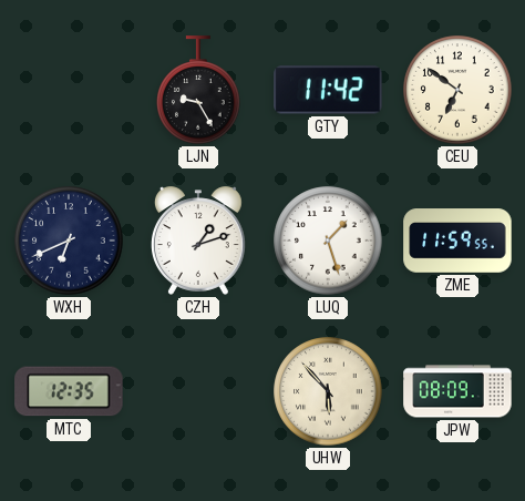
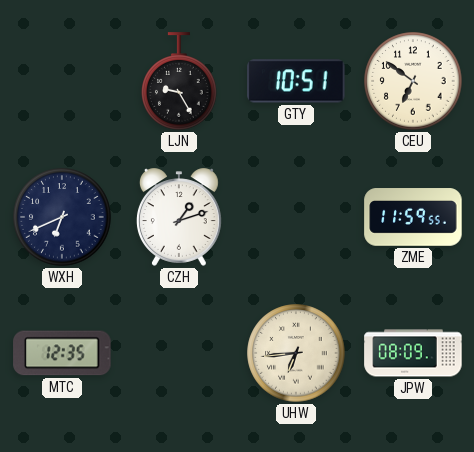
GTY: 11:42 -> 10:51 (296, 81)
LUQ: 1:27 -> none (328, 241)
UHW: 5:53 -> 6:44 (296, 353)
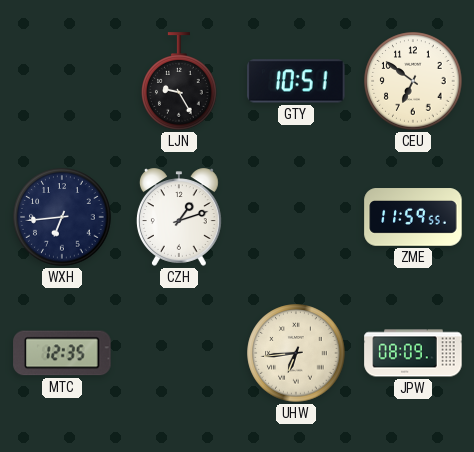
WXH: 6:41 -> 6:44 (62, 217)
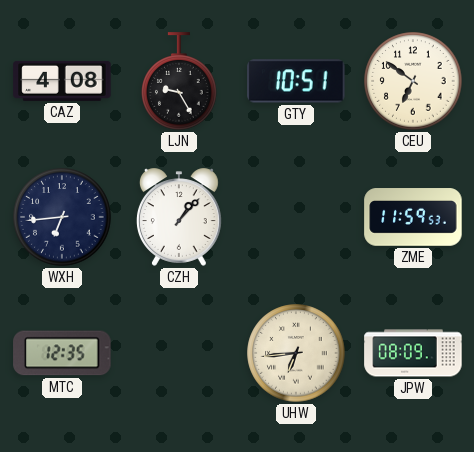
CAZ: none -> 4:08 (62, 81)
CZH: 1:12 -> 1:07 (179, 217)
ZME: 11:59:55 -> 11:59:53 (413, 217)
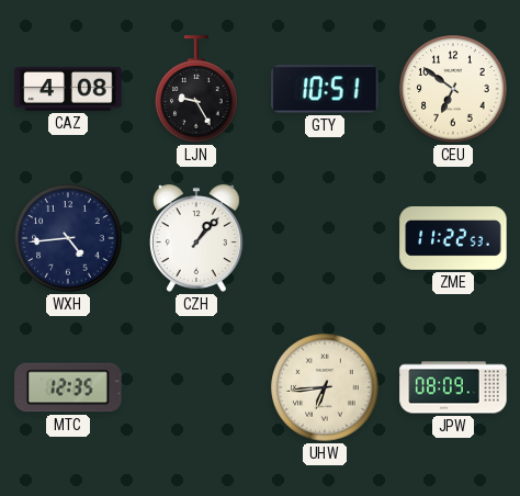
WXH: 6:44 -> 4:44 (68, 238)
ZME: 11:59 -> 11:22 (453, 238)
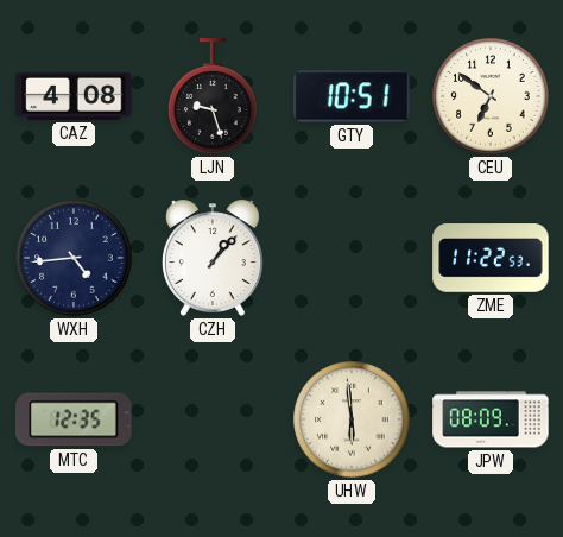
LJN: 9:25 -> 9:27 (213, 96)
UHW: 6:44 -> 5:59 (352, 419)
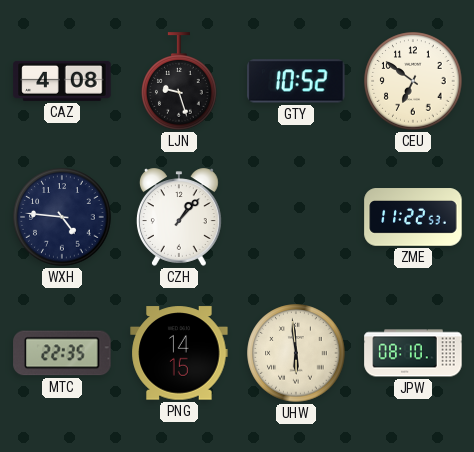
GTY: 10:51 -> 10:52 (296, 81)
WXH: 4:44 -> 4:46 (62, 217)
MTC: 12:35 -> 22:35 (62, 353)
PNG: none -> 14:15 (179, 353)
JPW: 08:09 -> 08:10 (413, 353)
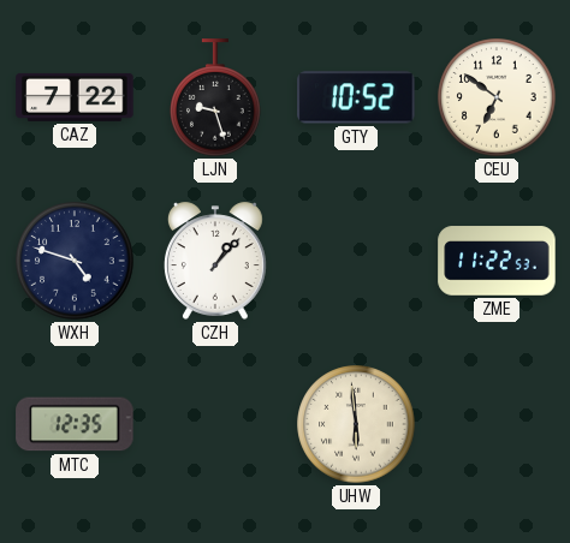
CAZ: 4:08 -> 7:22 (75, 97)
WXH: 4:46 -> 4:48 (75, 261)
MTC: 22:35 -> 12:35 (75, 424)
PNG: 14:15 -> none (179, 353)
JPW: 08:10 -> none (413, 353)
